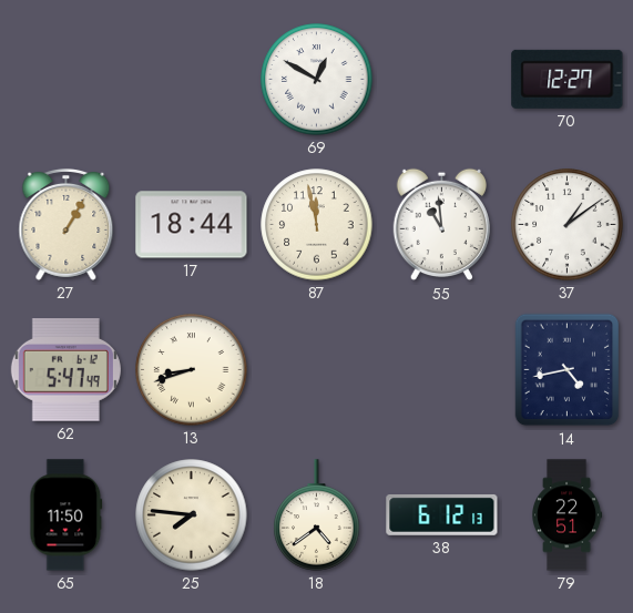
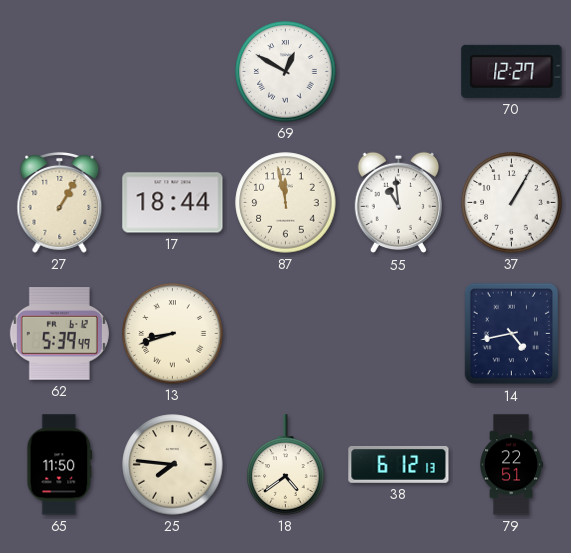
37: 1:09 -> 1:05 (512, 203)
62: 5:47 -> 5:39 (59, 334)
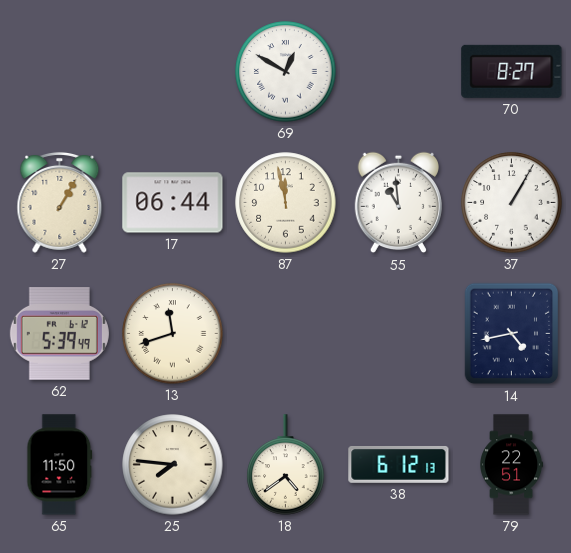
70: 12:27 -> 8:27 (512, 71)
17: 18:44 -> 06:44 (173, 203)
13: 8:42 -> 11:42 (173, 334)
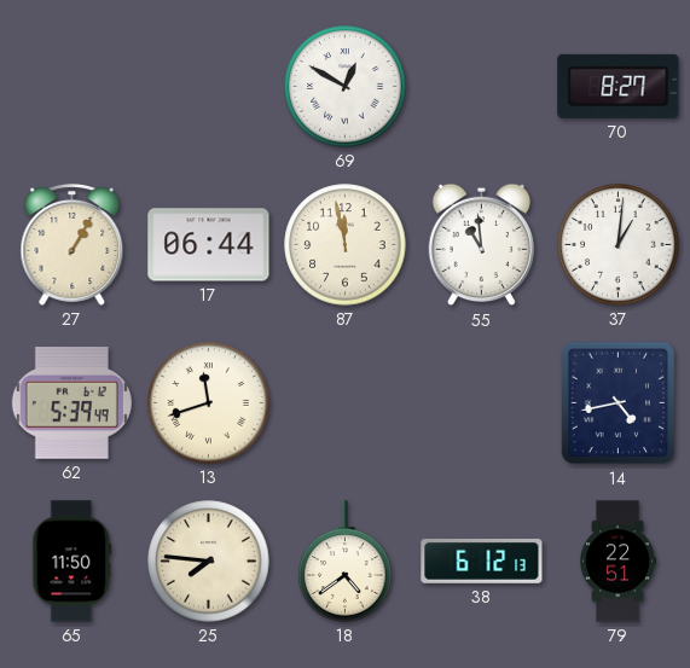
37: 1:05 -> 1:01 (619, 245)
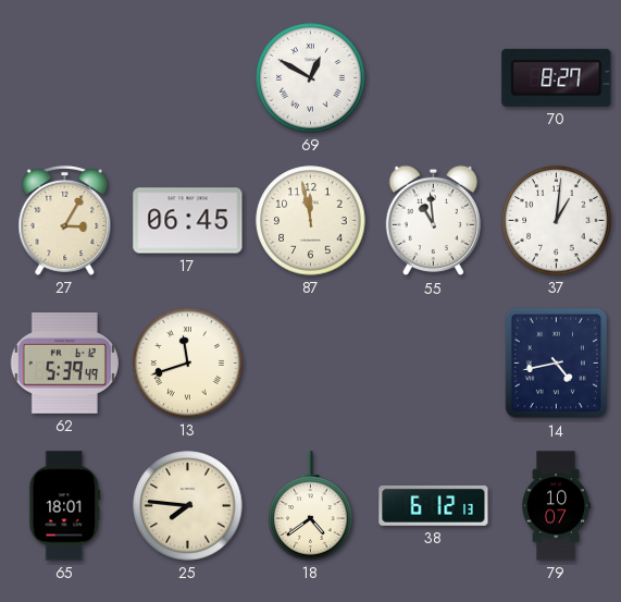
27: 1:05 -> 3:05 (65, 220)
17: 06:44 -> 06:45 (188, 221)
65: 11:50 -> 18:01 (65, 506)
79: 22:51 -> 10:07 (557, 506)
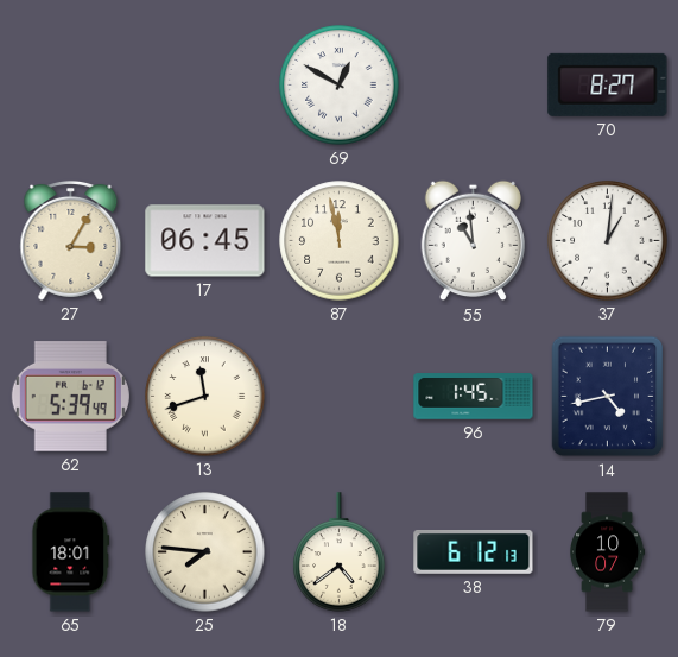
96: none -> 1:45 (474, 397)
